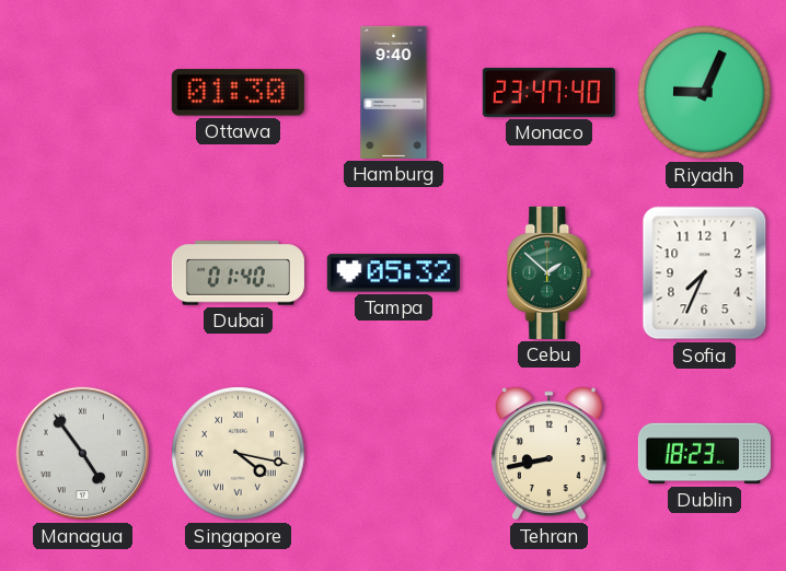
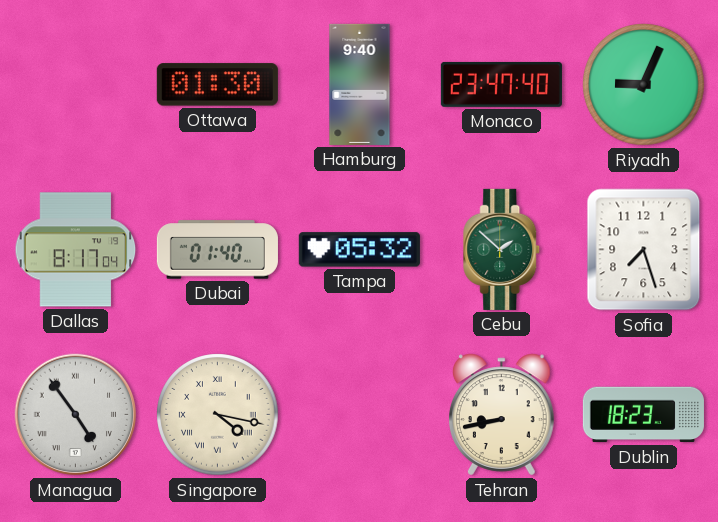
Dallas: none -> 8:17 (76, 250)
Sofia: 7:34 -> 7:27 (644, 250)
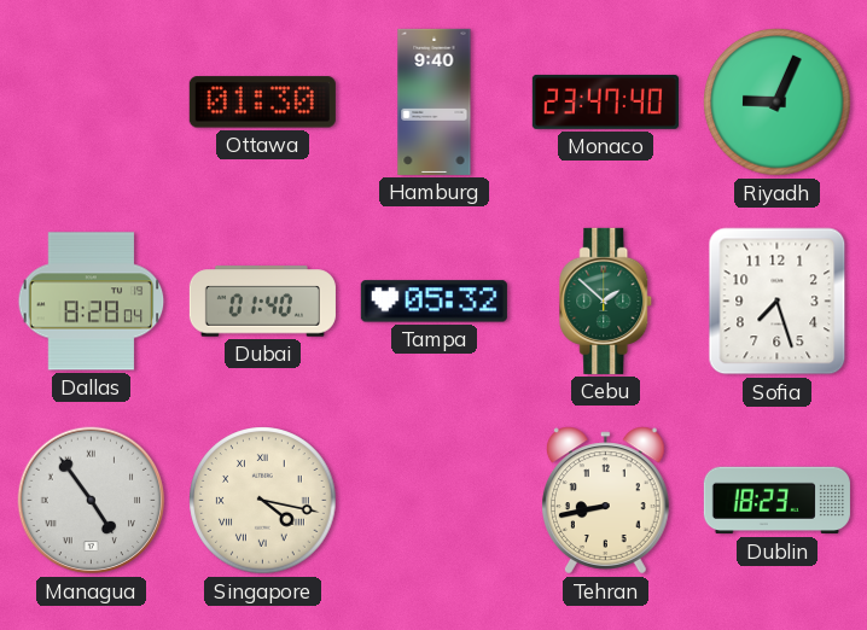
Dallas: 8:17 -> 8:28 (92, 302)
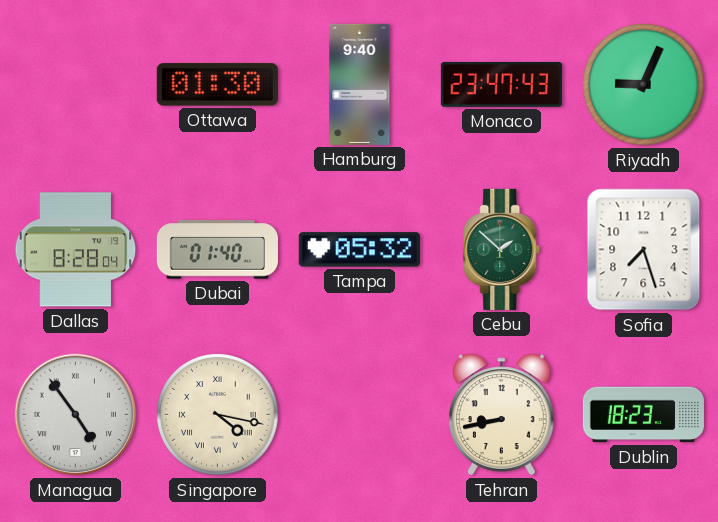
Monaco: 23:47:40 -> 23:47:43 (501, 84)
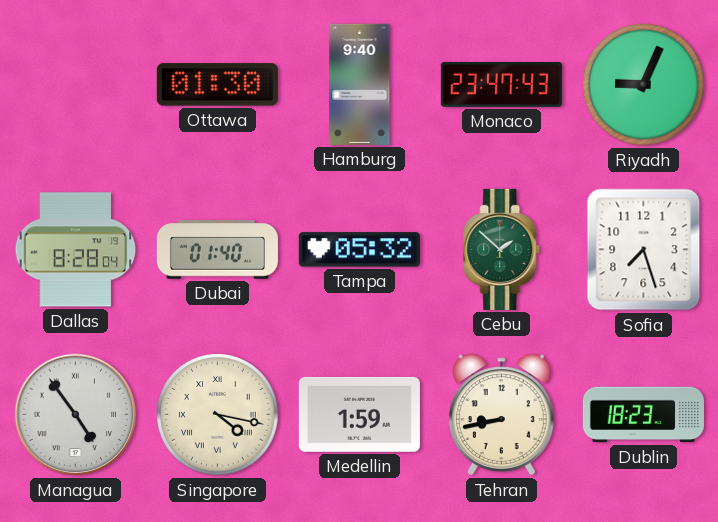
Medellin: none -> 1:59 (359, 414)
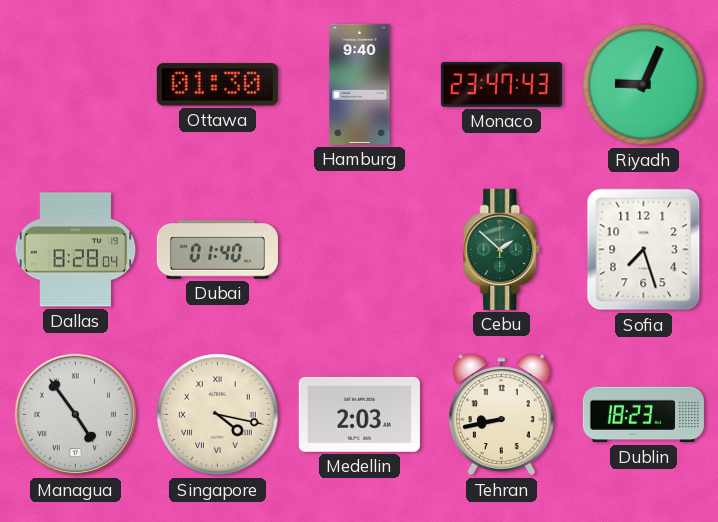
Tampa: 05:32 -> none (359, 250)
Medellin: 1:59 -> 2:03 (359, 414)
